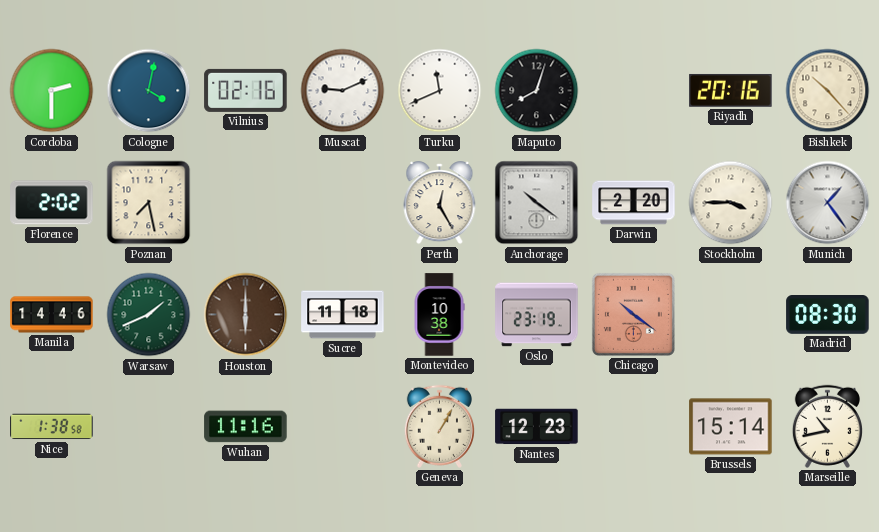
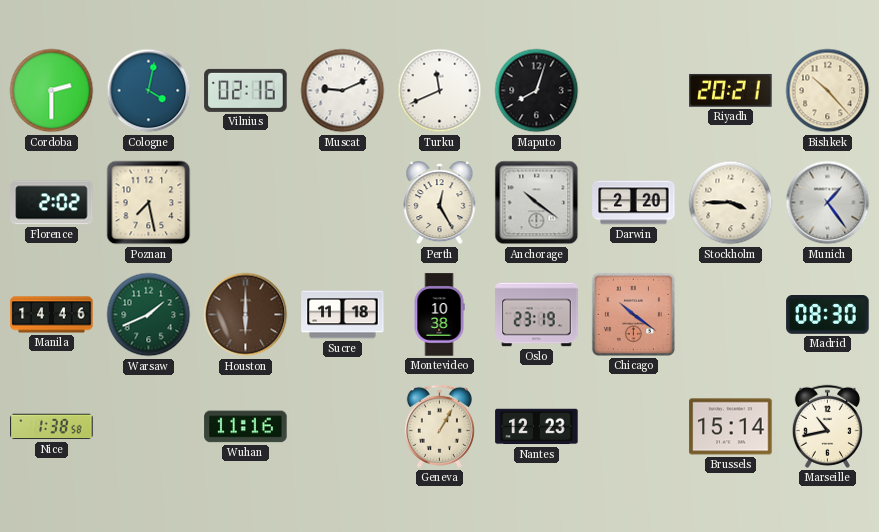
Riyadh: 20:16 -> 20:21 (731, 91)
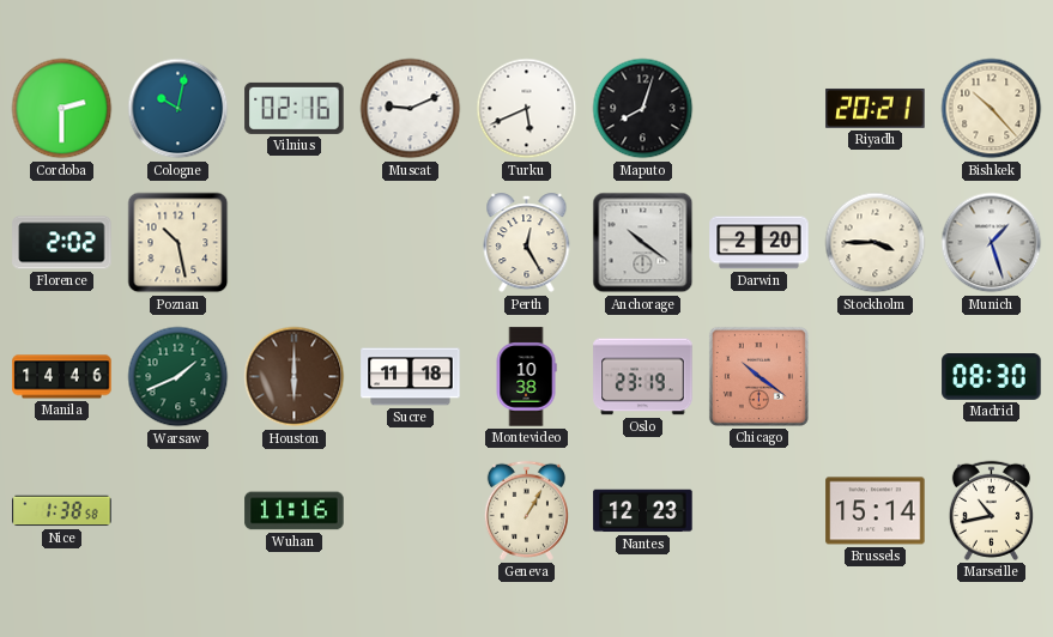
Cologne: 4:02 -> 10:02 (178, 109)
Turku: 11:41 -> 5:41 (527, 109)
Poznan: 7:28 -> 10:28 (178, 243)
Munich: 1:24 -> 1:27 (992, 243)
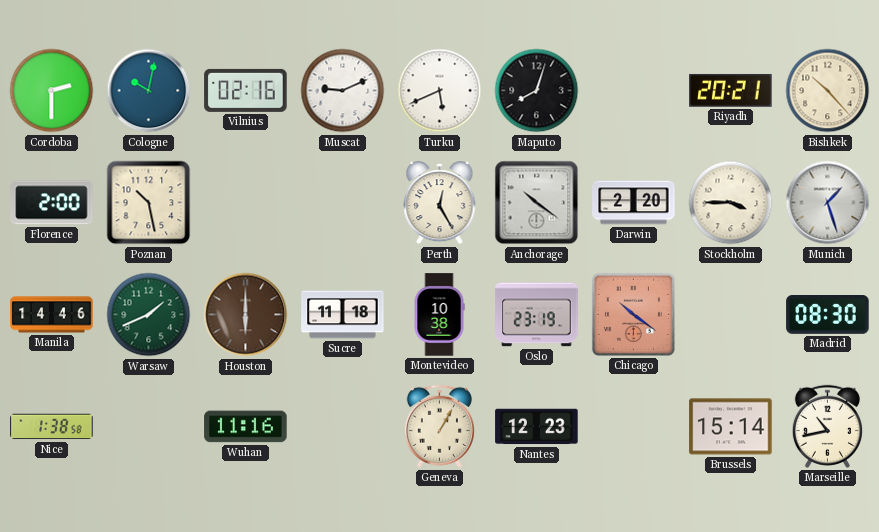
Florence: 2:02 -> 2:00 (52, 203)
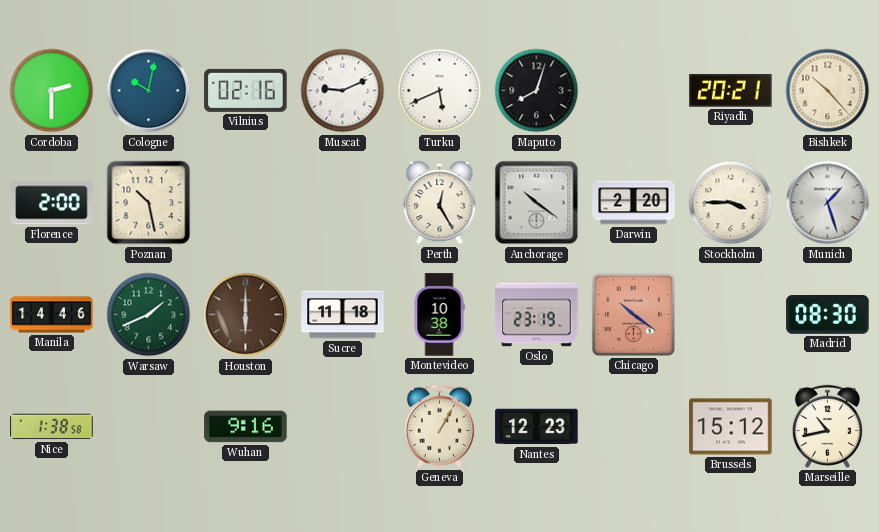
Wuhan: 11:16 -> 9:16 (246, 427)
Brussels: 15:14 -> 15:12 (731, 427)
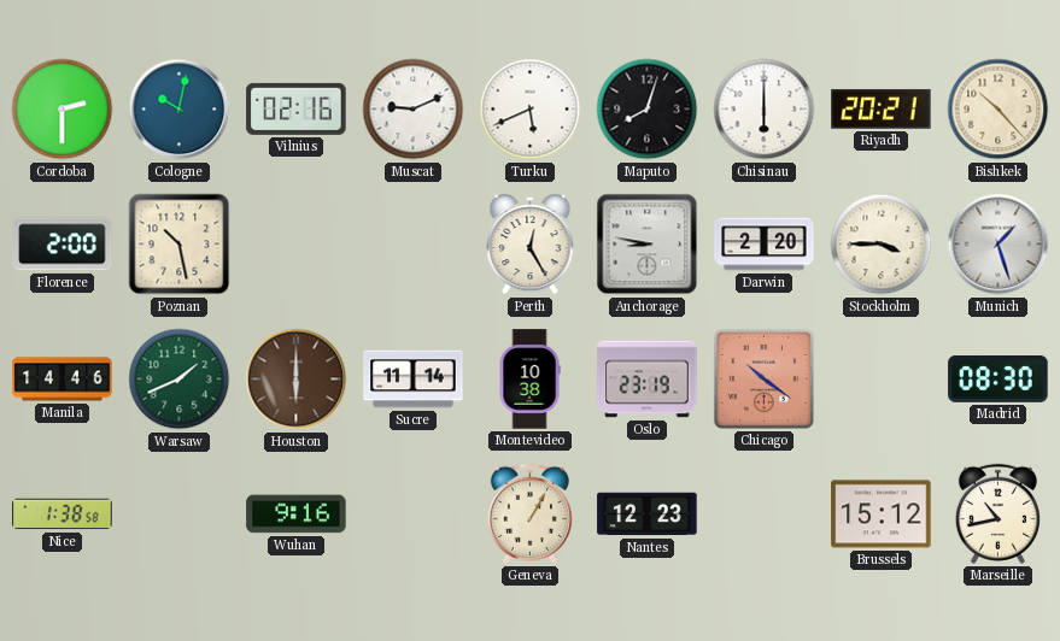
Chisinau: none -> 6:00 (765, 110)
Anchorage: 10:21 -> 8:47 (648, 245)
Sucre: 11:18 -> 11:14 (414, 380)
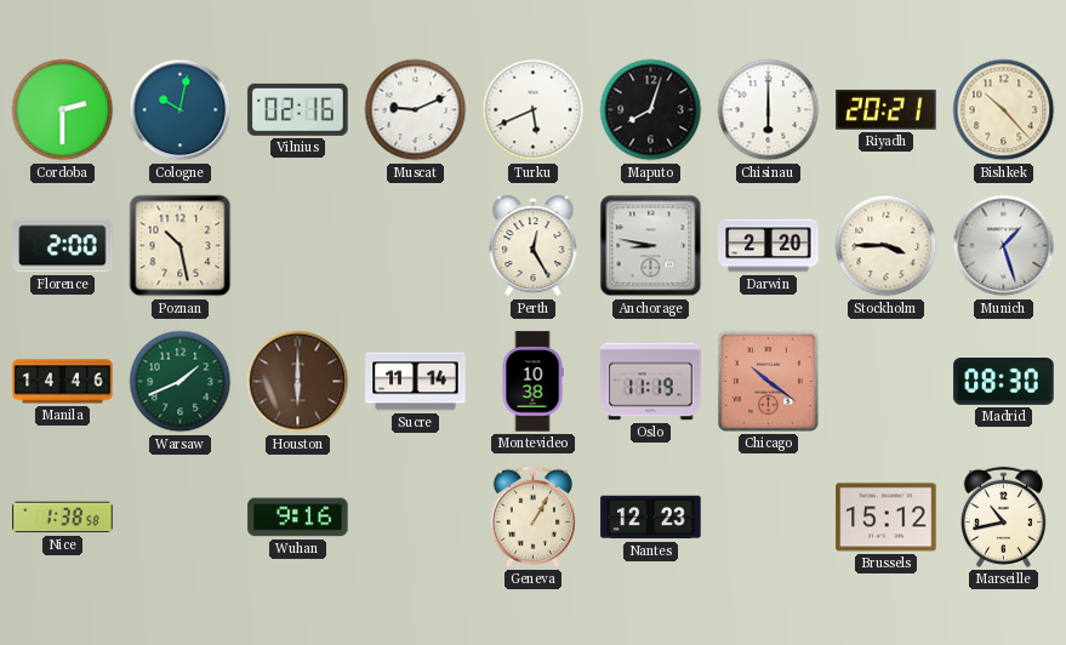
Oslo: 23:19 -> 11:19 (651, 382)
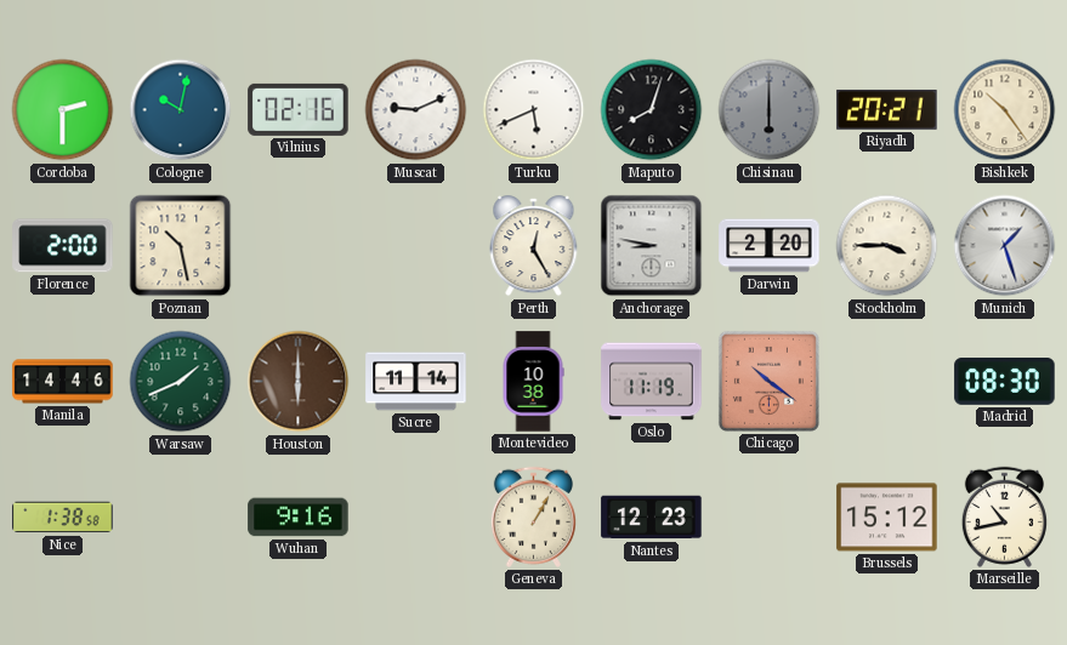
Chisinau dial: white -> grey (770, 110)
Bishkek: 10:23 -> 10:24 (1005, 110)
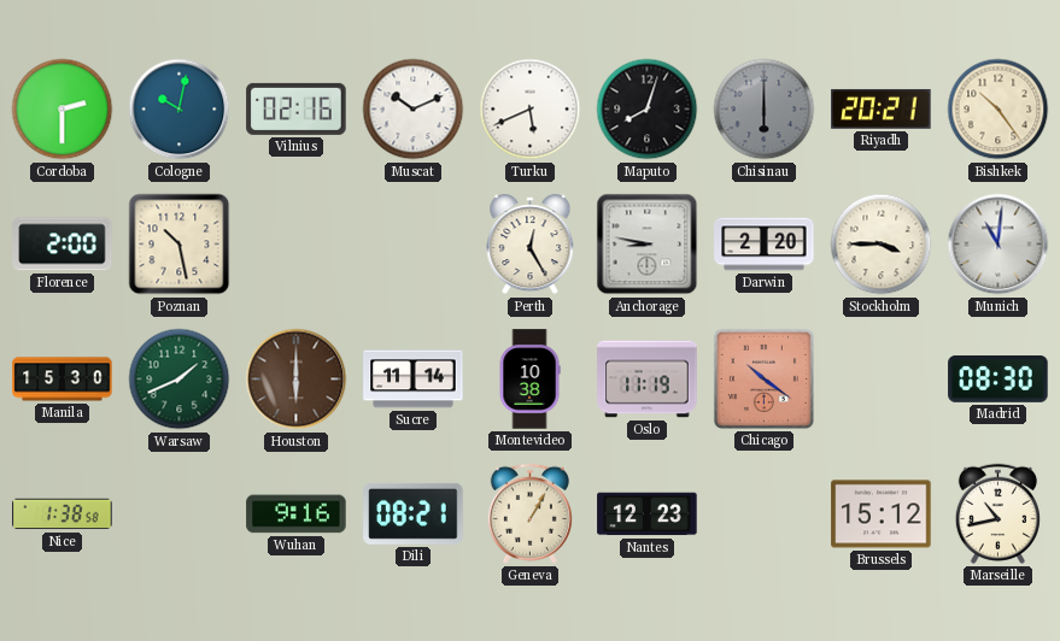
Muscat: 9:11 -> 10:11 (414, 110)
Munich: 1:27 -> 11:01 (998, 245)
Manila: 14:46 -> 15:30 (63, 380)
Dili: none -> 08:21 (414, 513)
